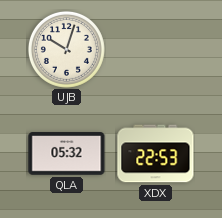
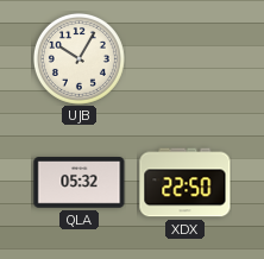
UJB: 10:03 -> 10:05 (78, 58)
XDX: 22:53 -> 22:50 (186, 183)
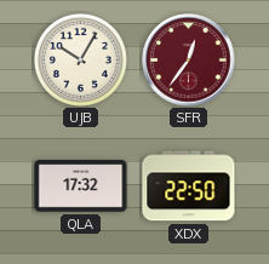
SFR: none -> 12:36 (189, 61)
QLA: 05:32 -> 17:32 (81, 186)
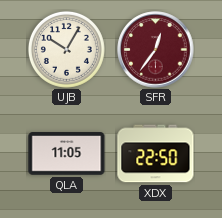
QLA: 17:32 -> 11:05 (67, 154)
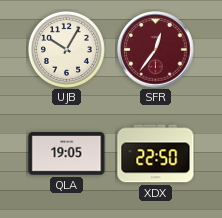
QLA: 11:05 -> 19:05 (67, 154)
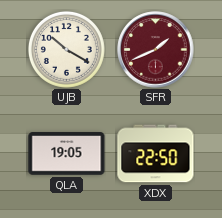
UJB: 10:05 -> 10:20 (66, 49)
SFR: 12:36 -> 1:41 (156, 50)
